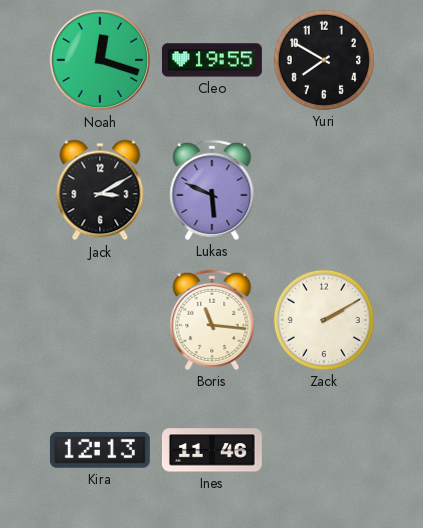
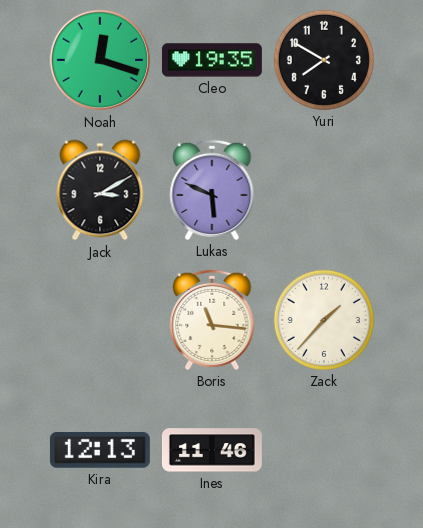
Cleo: 19:55 -> 19:35 (212, 60)
Zack: 2:10 -> 1:37 (324, 320)
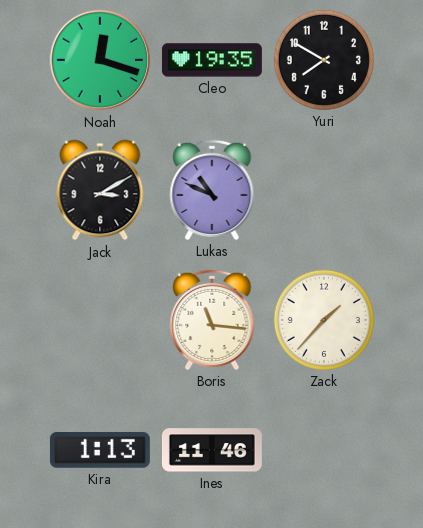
Lukas: 5:49 -> 10:49 (212, 190)
Kira: 12:13 -> 1:13 (100, 450)
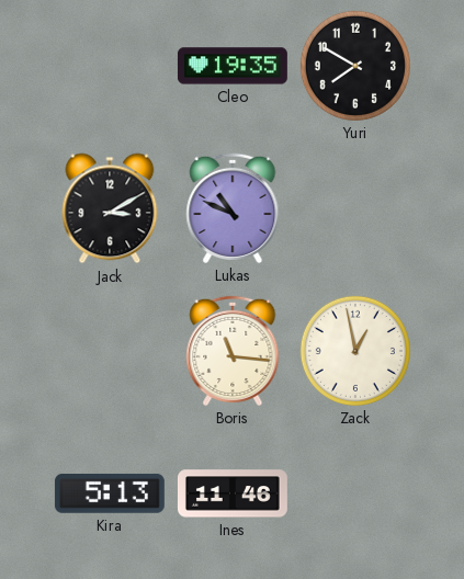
Noah: 12:18 -> none (100, 60)
Zack: 1:37 -> 12:58 (355, 351)
Kira: 1:13 -> 5:13 (110, 493)
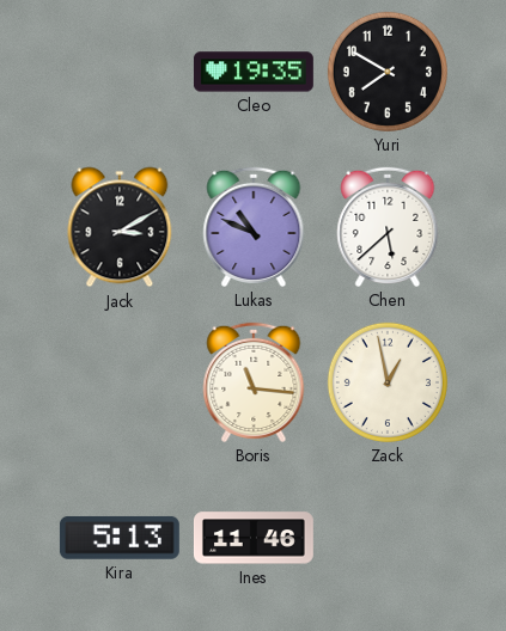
Chen: none -> 5:38 (388, 227)
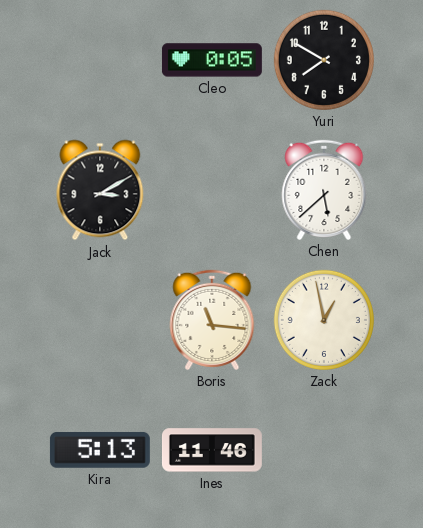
Cleo: 19:35 -> 0:05 (212, 60)
Lukas: 10:49 -> none (254, 227)
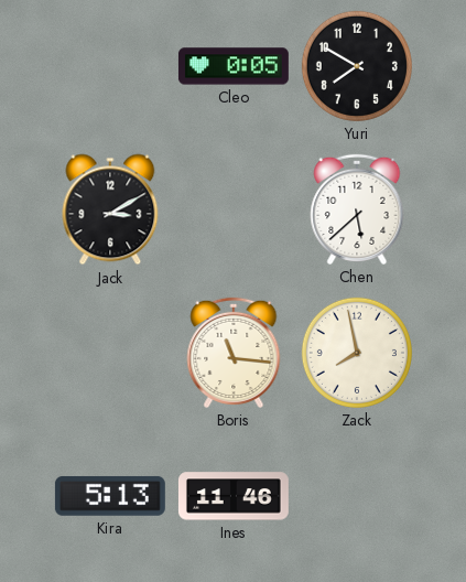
Zack: 12:58 -> 7:58 (357, 353)
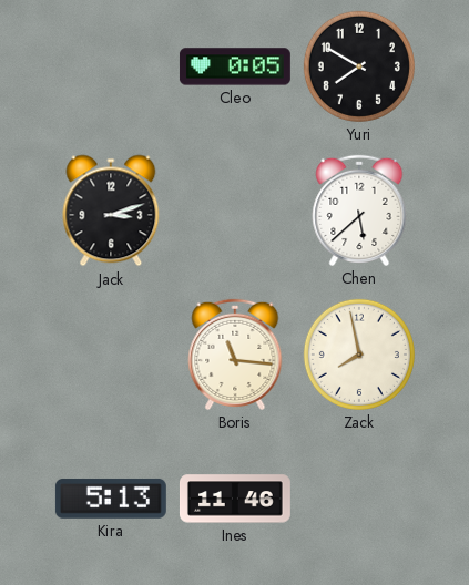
Jack: 3:10 -> 3:12 (111, 211)
